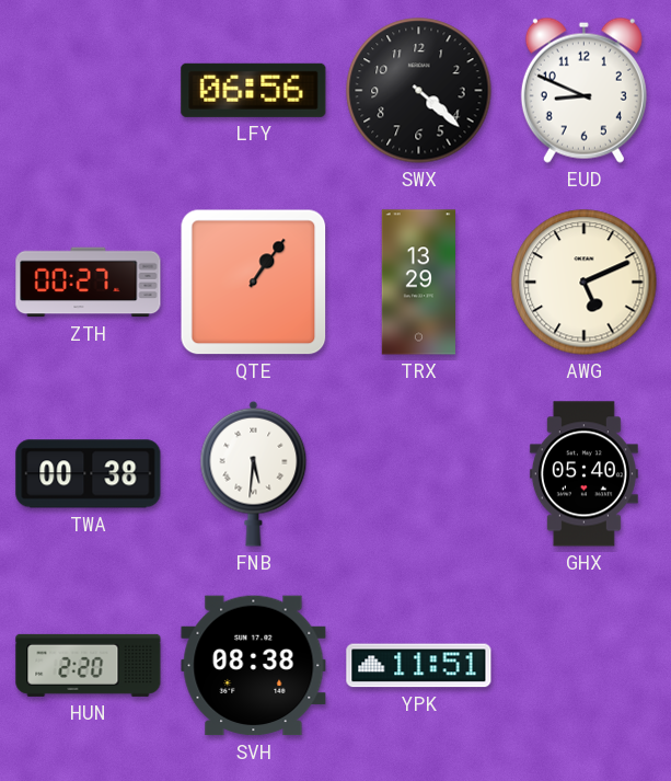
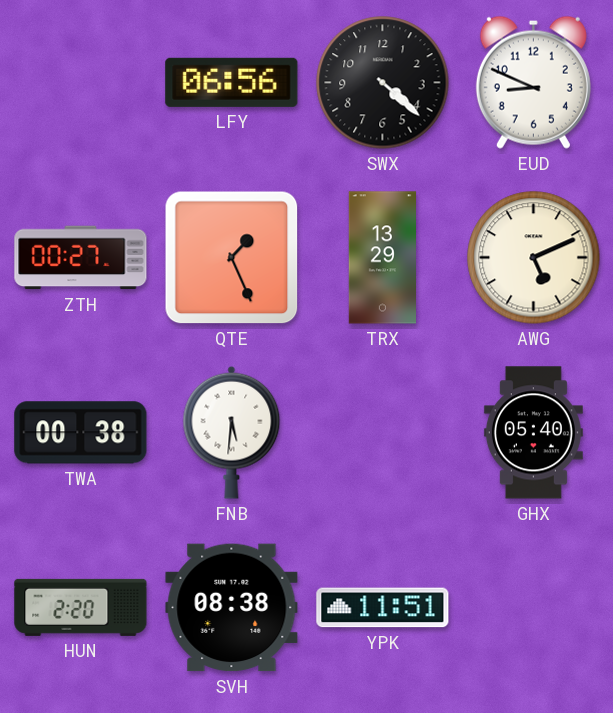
QTE: 1:06 -> 1:26 (232, 258)
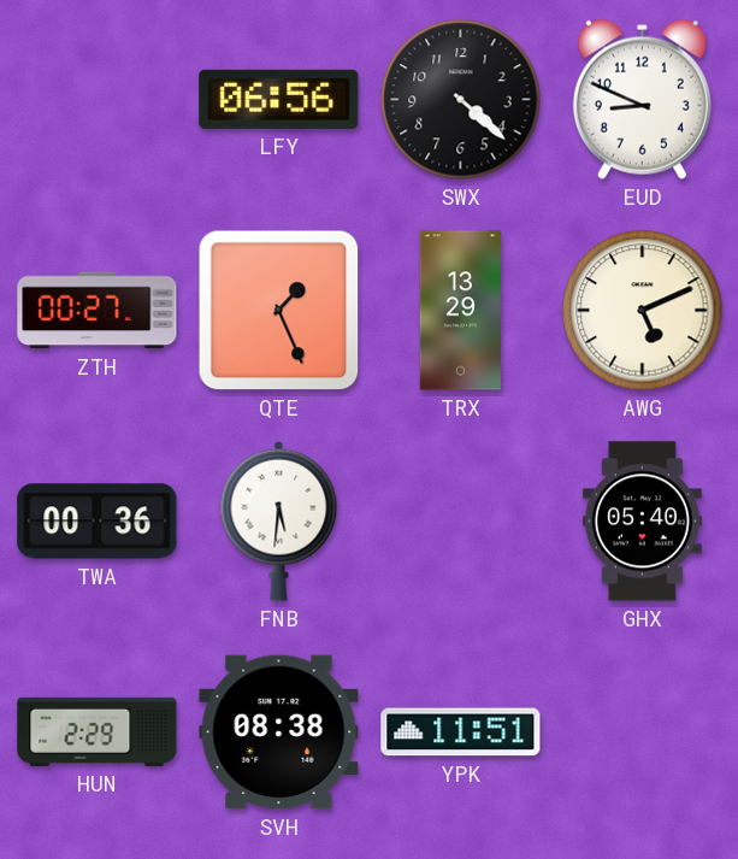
TWA: 00:38 -> 00:36 (98, 522)
HUN: 2:20 -> 2:29 (98, 731)
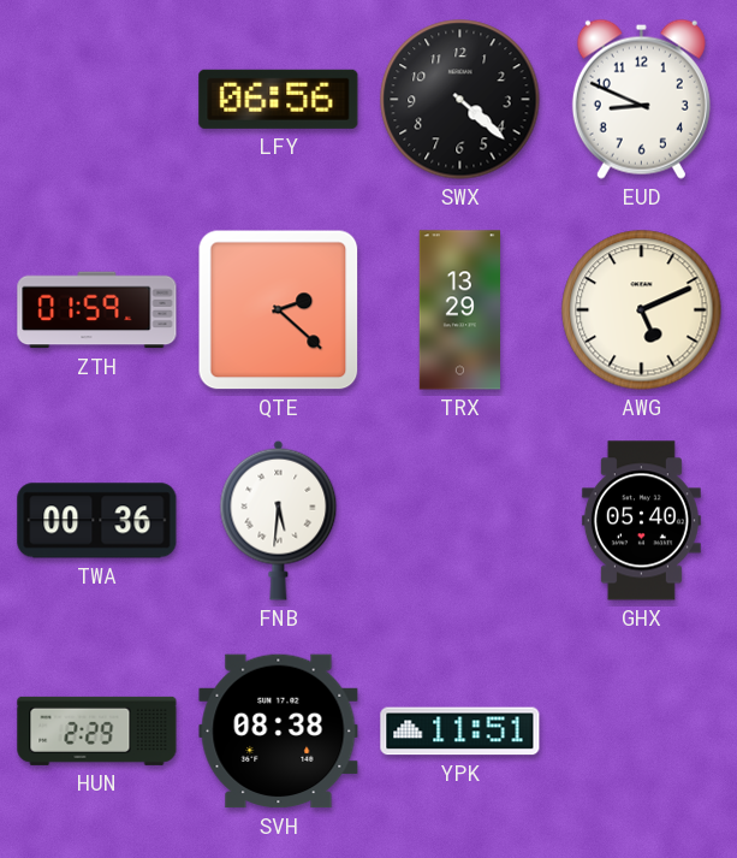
ZTH: 00:27 -> 01:59 (97, 310)
QTE: 1:26 -> 2:22 (279, 310)
